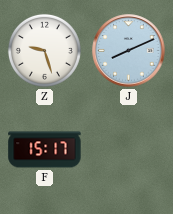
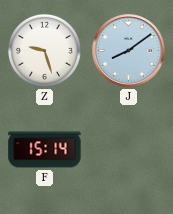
J: 8:11 -> 8:09 (129, 51)
F: 15:17 -> 15:14 (45, 150)
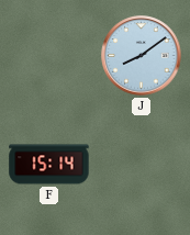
Z: 9:27 -> none (44, 50)
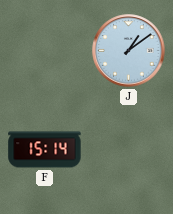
J: 8:09 -> 1:09 (129, 51)
